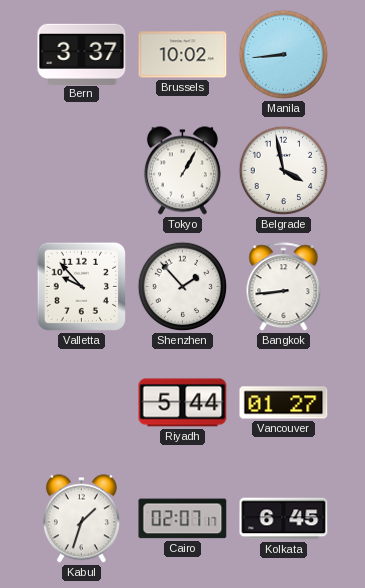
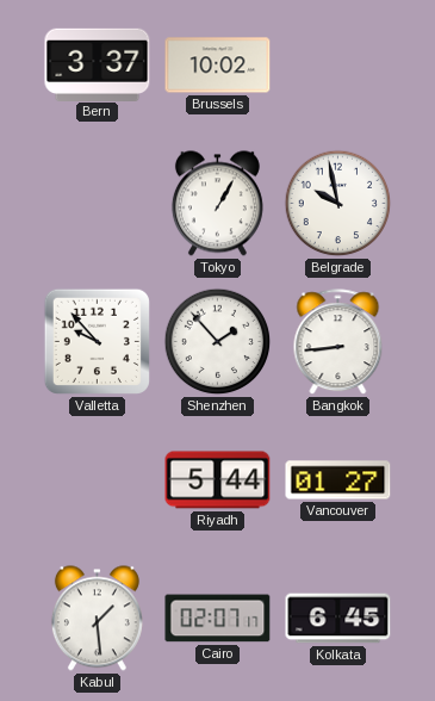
Manila: 8:44 -> none (284, 55)
Belgrade: 3:58 -> 9:58 (338, 204)
Kabul: 1:33 -> 1:29 (97, 619)
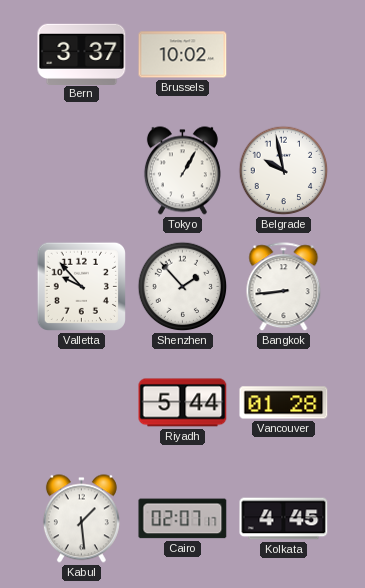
Vancouver: 01:27 -> 01:28 (284, 403)
Kolkata: 6:45 -> 4:45 (284, 519)
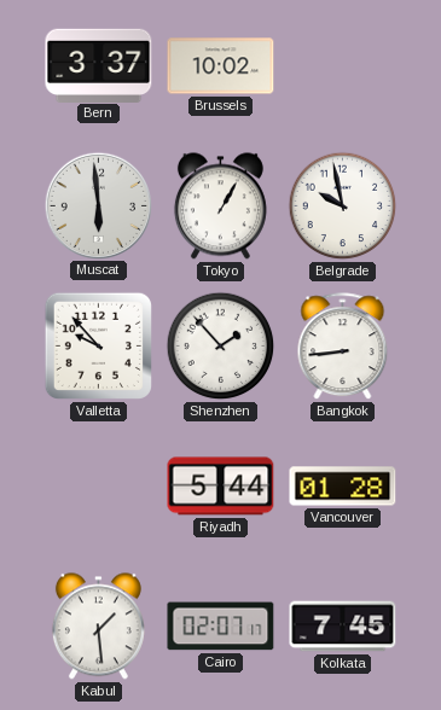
Muscat: none -> 5:59 (98, 205)
Kolkata: 4:45 -> 7:45 (343, 627)
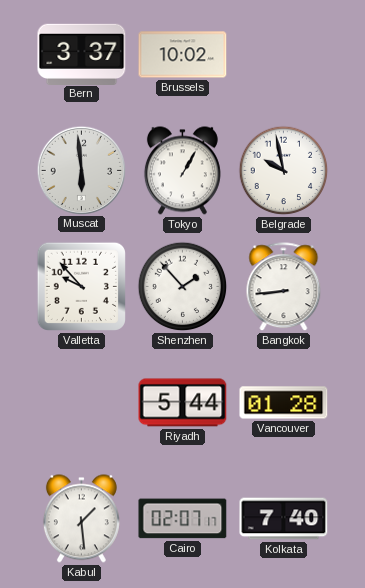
Kolkata: 7:45 -> 7:40 (284, 519)
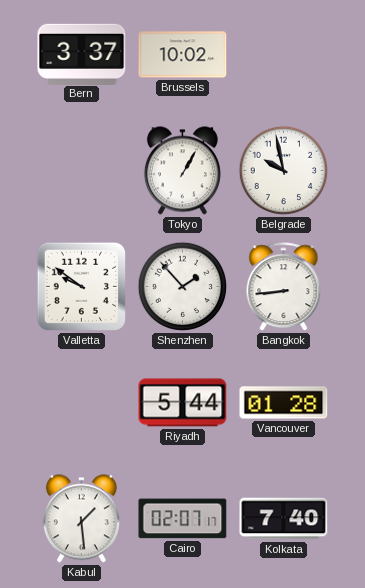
Muscat: 5:59 -> none (81, 170)
Valletta: 9:53 -> 9:51 (81, 286)
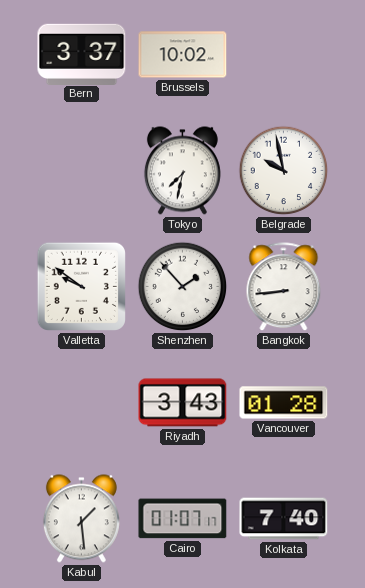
Tokyo: 1:05 -> 7:32 (182, 171)
Riyadh: 5:44 -> 3:43 (183, 403)
Cairo: 02:07 -> 01:07 (183, 519)
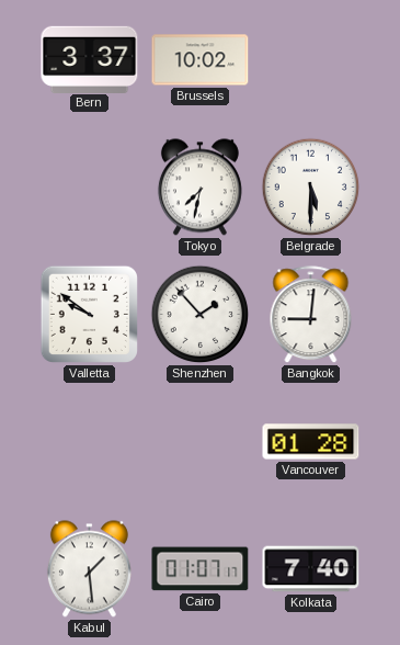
Belgrade: 9:58 -> 5:30 (311, 188)
Bangkok: 8:44 -> 9:01 (311, 315)
Riyadh: 3:43 -> none (183, 403)
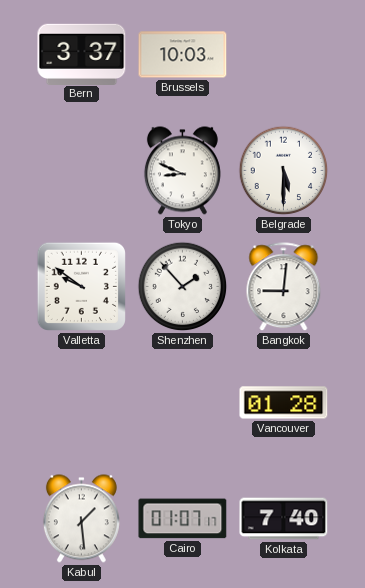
Brussels: 10:02 -> 10:03 (183, 55)
Tokyo: 7:32 -> 8:49 (182, 171)
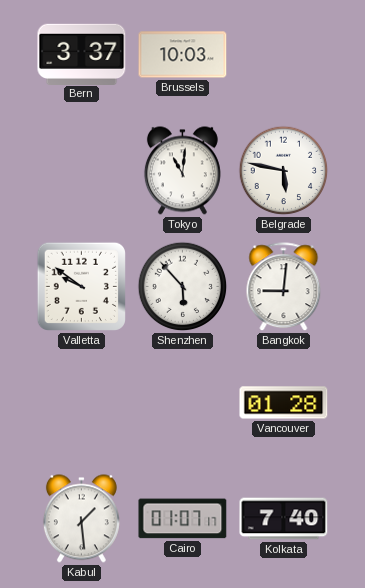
Tokyo: 8:49 -> 11:01 (182, 171)
Belgrade: 5:30 -> 5:47 (284, 171)
Shenzhen: 1:53 -> 5:53 (183, 287)
